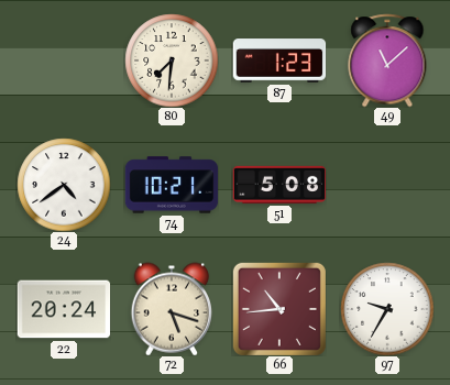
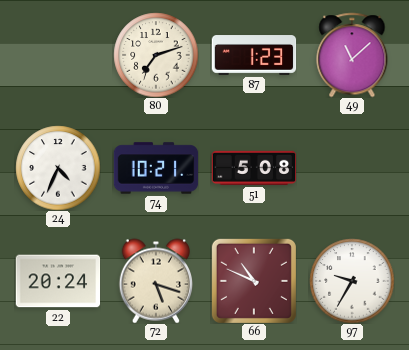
80: 7:31 -> 7:12 (156, 55)
24: 4:39 -> 4:34 (58, 168)
66: 10:44 -> 10:49 (254, 281)
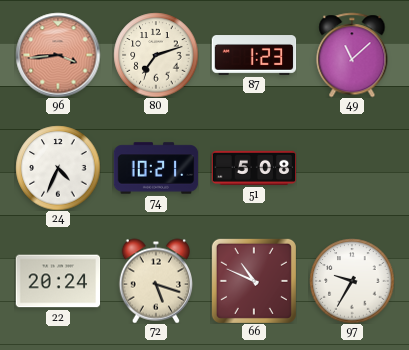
96: none -> 3:44 (58, 55)
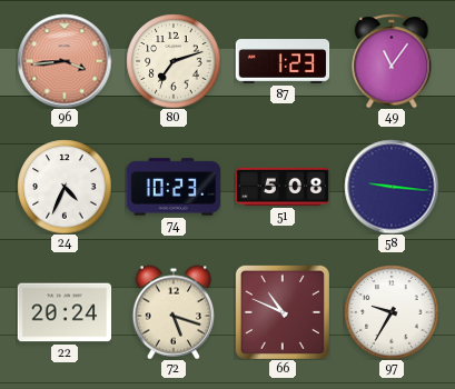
49: 11:08 -> 11:06 (392, 61)
74: 10:21 -> 10:23 (174, 187)
58: none -> 9:16 (392, 187)
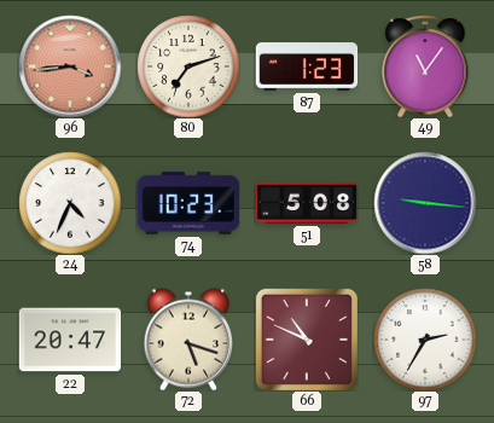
22: 20:24 -> 20:47 (70, 340)
97: 9:35 -> 2:35 (425, 340)
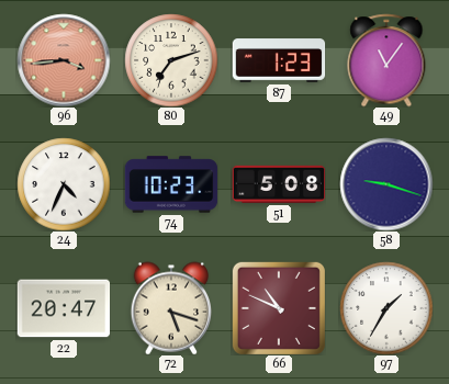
58: 9:16 -> 9:18 (386, 184)
97: 2:35 -> 1:35 (386, 308)
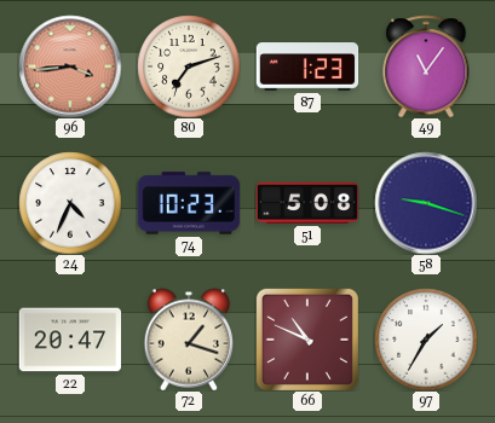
72: 5:18 -> 1:18 (188, 340)
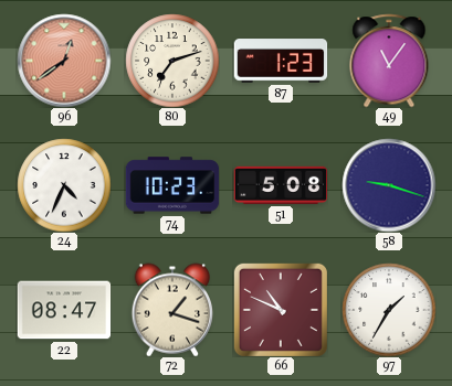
96: 3:44 -> 12:39 (64, 61)
22: 20:47 -> 08:47 (64, 310)
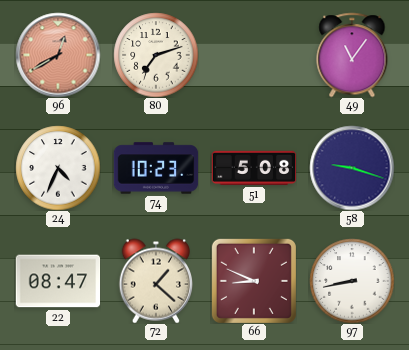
96: 12:39 -> 12:40 (58, 55)
87: 1:23 -> none (281, 61)
72: 1:18 -> 1:22 (155, 281)
66: 10:49 -> 8:49 (254, 281)
97: 1:35 -> 8:43 (352, 281)
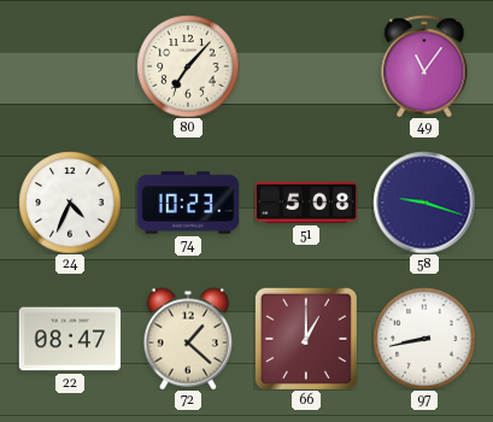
96: 12:40 -> none (58, 55)
80: 7:12 -> 7:07 (188, 66)
66: 8:49 -> 1:00 (306, 339)
